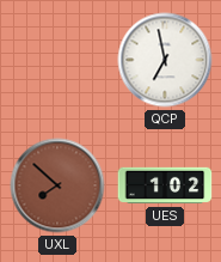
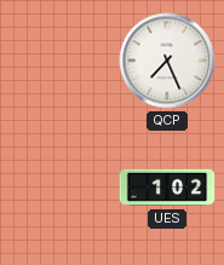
QCP: 6:58 -> 7:26 (167, 61)
UXL: 7:52 -> none (57, 185)
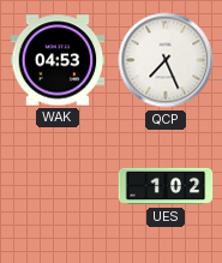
WAK: none -> 04:53 (58, 60)
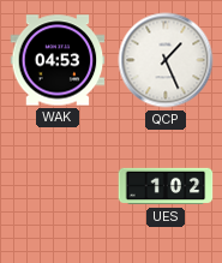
QCP: 7:26 -> 1:26 (166, 60)
